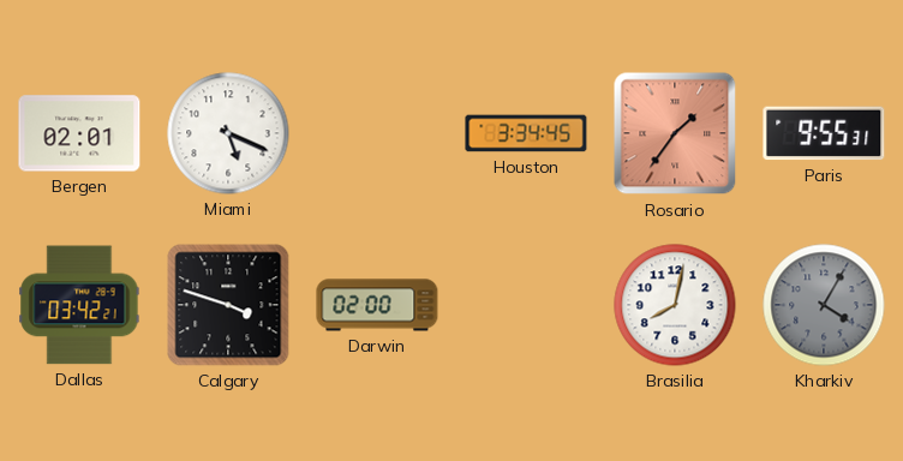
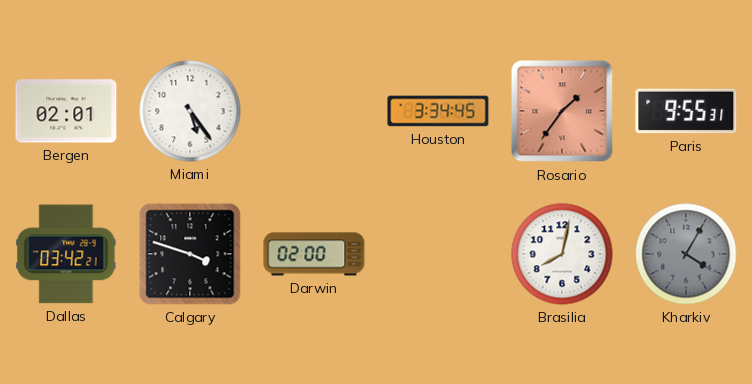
Miami: 5:19 -> 5:24 (190, 111)
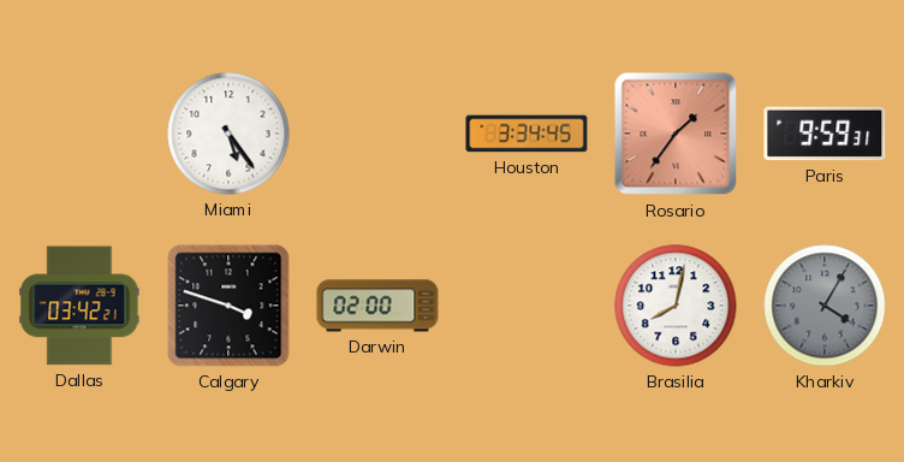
Bergen: 02:01 -> none (66, 111)
Paris: 9:55 -> 9:59 (825, 134)
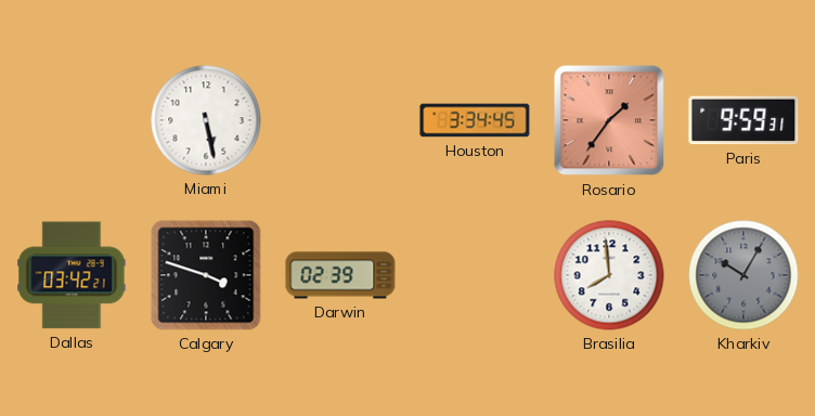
Miami: 5:24 -> 5:28 (206, 120)
Darwin: 02:00 -> 02:39 (340, 275)
Brasilia: 8:02 -> 7:59 (609, 275)
Kharkiv: 4:05 -> 10:05 (743, 275)
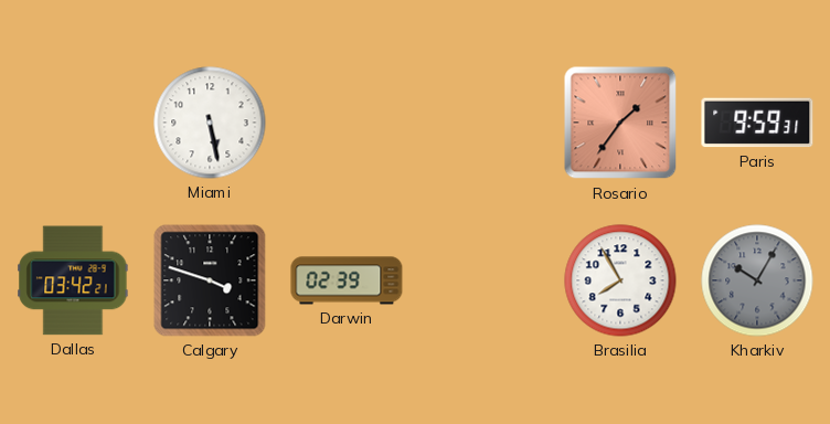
Houston: 3:34 -> none (475, 120)
Brasilia: 7:59 -> 7:55 (620, 280)
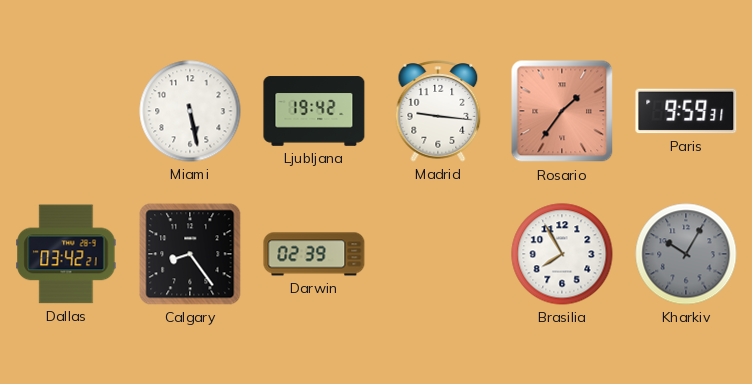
Ljubljana: none -> 19:42 (314, 111)
Madrid: none -> 9:16 (438, 111)
Calgary: 3:48 -> 8:24 (190, 254)
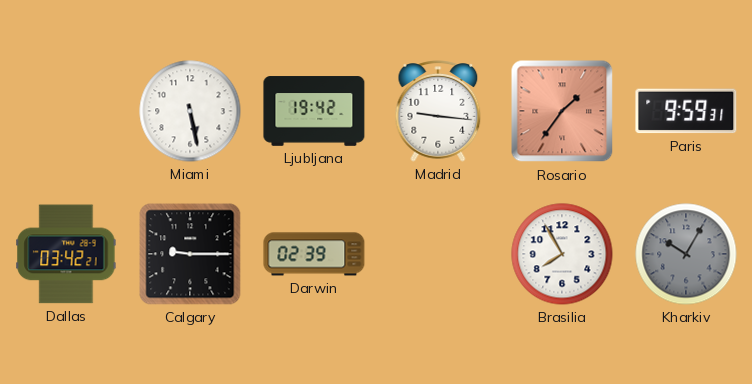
Calgary: 8:24 -> 9:15 (190, 254)
